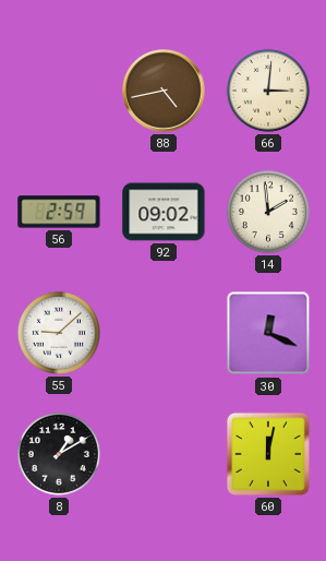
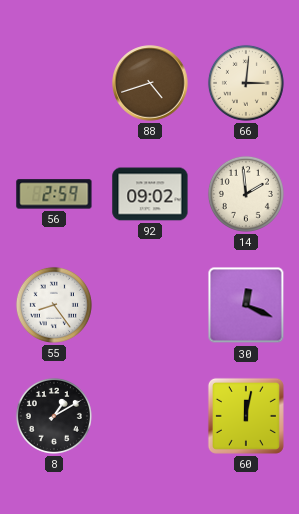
88: 4:43 -> 4:42 (150, 83)
55: 9:08 -> 8:24 (54, 305)
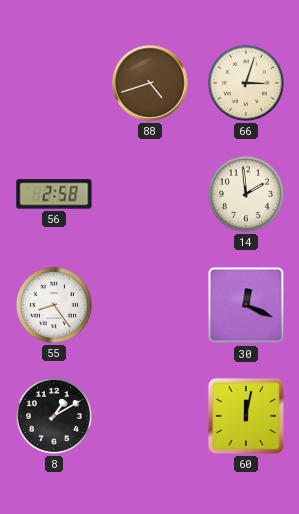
66: 3:01 -> 3:03 (246, 83)
56: 2:59 -> 2:58 (54, 194)
92: 09:02 -> none (150, 194)
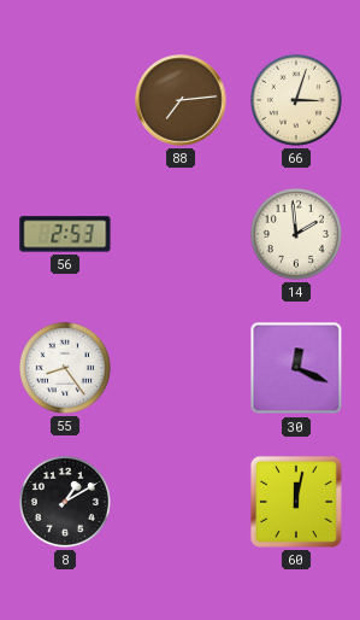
88: 4:42 -> 7:14 (181, 100)
56: 2:58 -> 2:53 (65, 234)
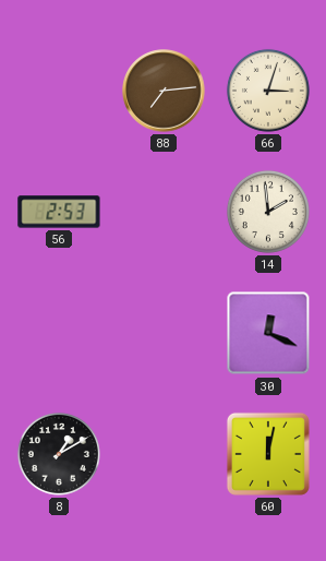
55: 8:24 -> none (65, 368)
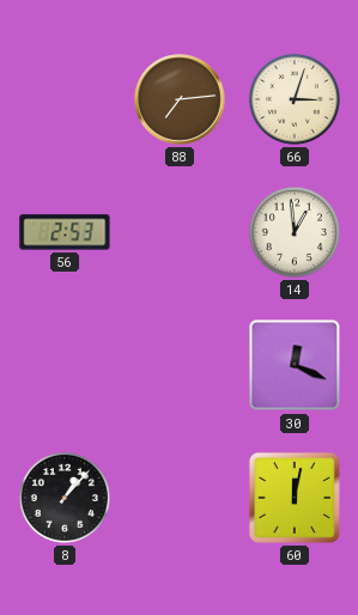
14: 1:59 -> 12:59 (295, 232)
8: 1:10 -> 1:07 (65, 498)
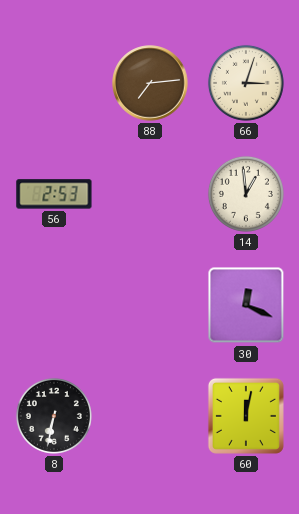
8: 1:07 -> 6:32 (54, 416)
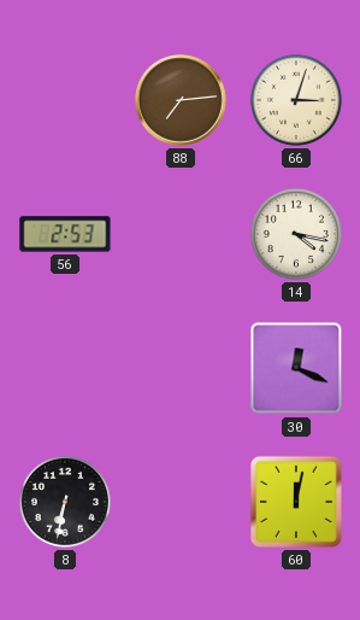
14: 12:59 -> 4:17 (296, 234)
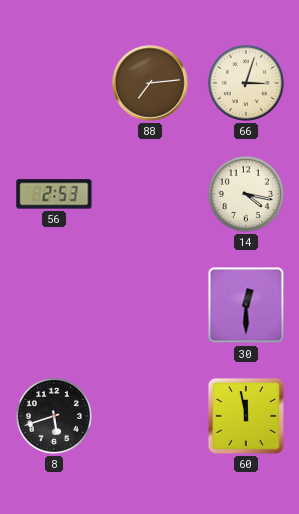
30: 12:19 -> 12:30 (246, 305)
8: 6:32 -> 5:42 (54, 416)
60: 12:02 -> 11:58 (246, 416)
